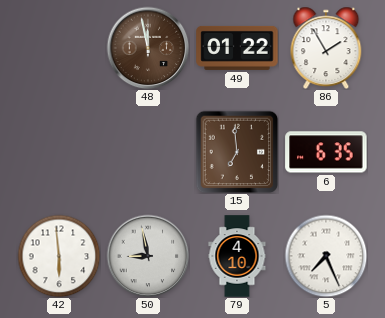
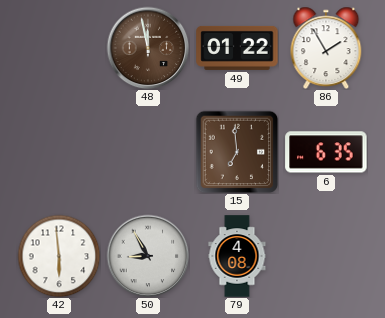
50: 8:58 -> 8:55 (148, 256)
79: 4:10 -> 4:08 (237, 256)
5: 7:26 -> none (326, 256)
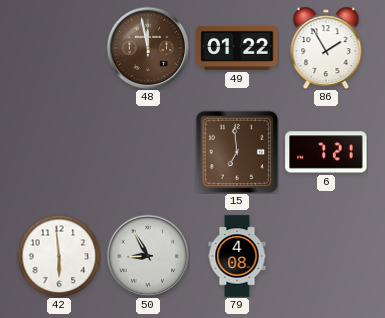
6: 6:35 -> 7:21 (326, 152)
